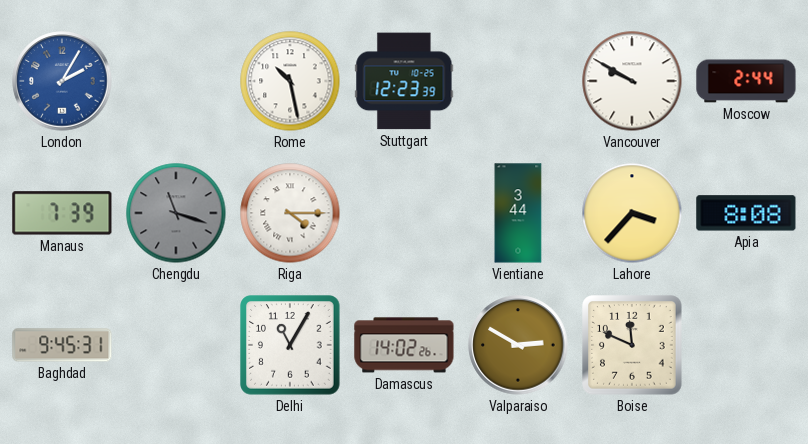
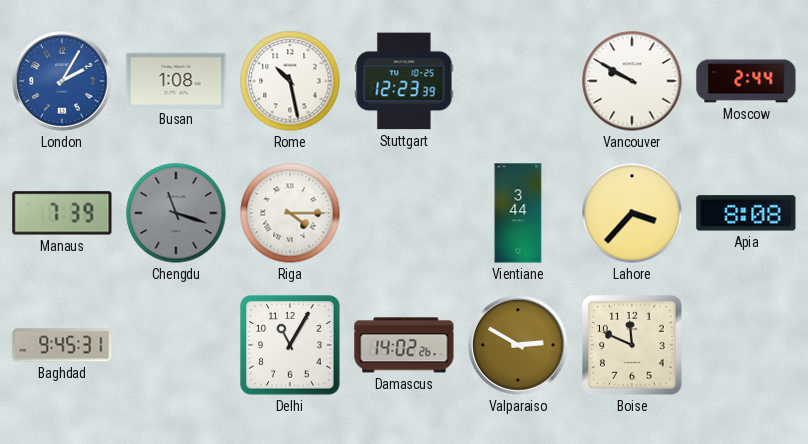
Busan: none -> 1:08 (176, 80)
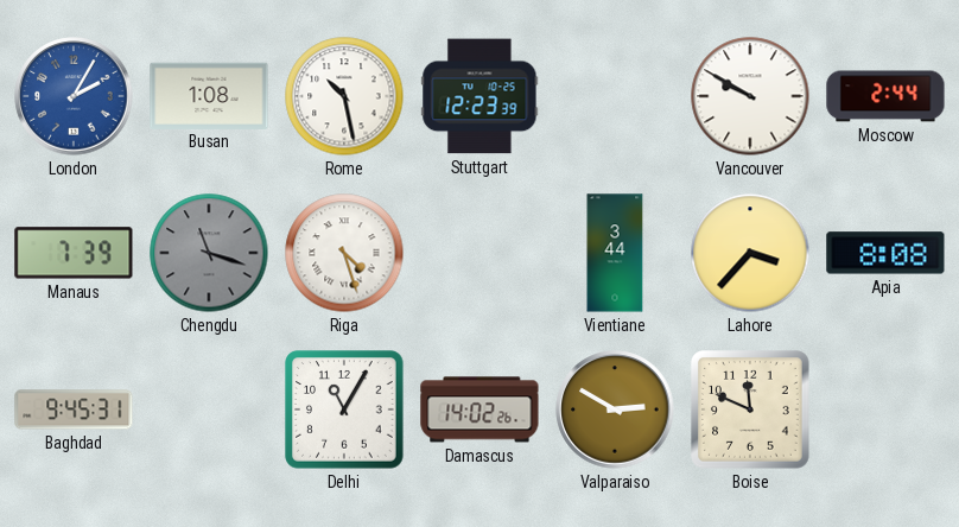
Riga: 4:15 -> 4:27 (344, 253)
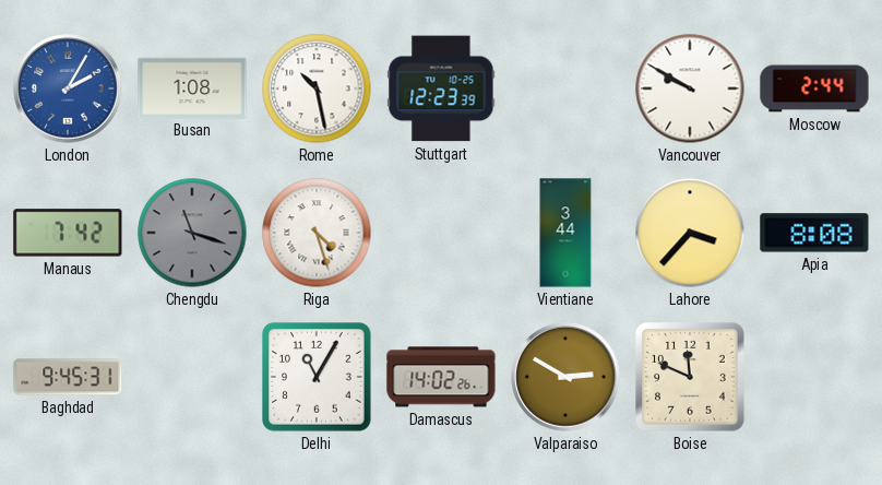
Manaus: 7:39 -> 7:42 (68, 233)
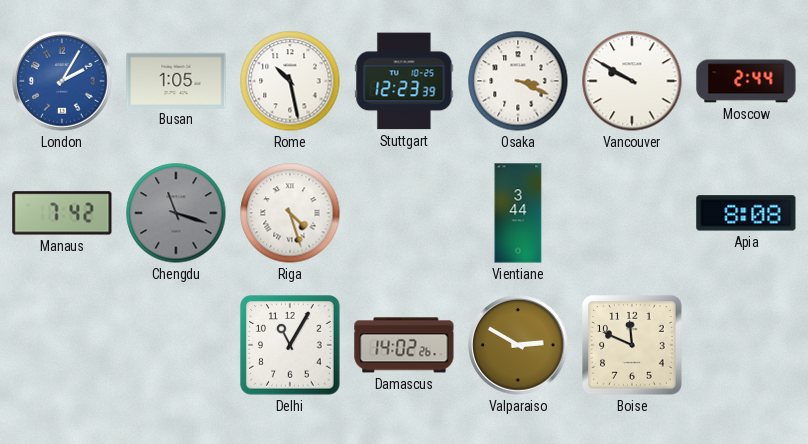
Busan: 1:08 -> 1:05 (176, 80)
Osaka: none -> 3:19 (518, 81)
Lahore: 3:37 -> none (690, 233)
Baghdad: 9:45 -> none (68, 377)
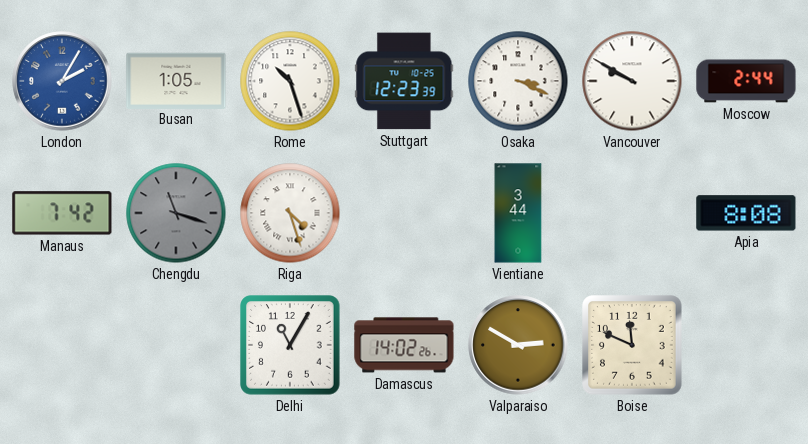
Rome: 10:28 -> 10:27 (290, 81)
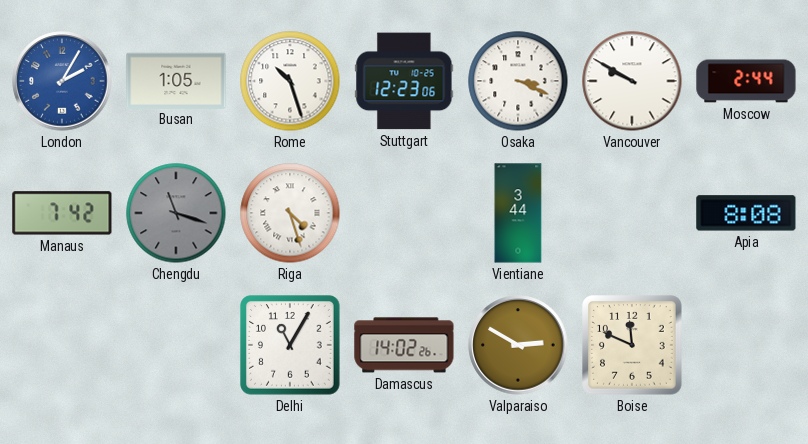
Stuttgart: 12:23:39 -> 12:23:06 (404, 81)
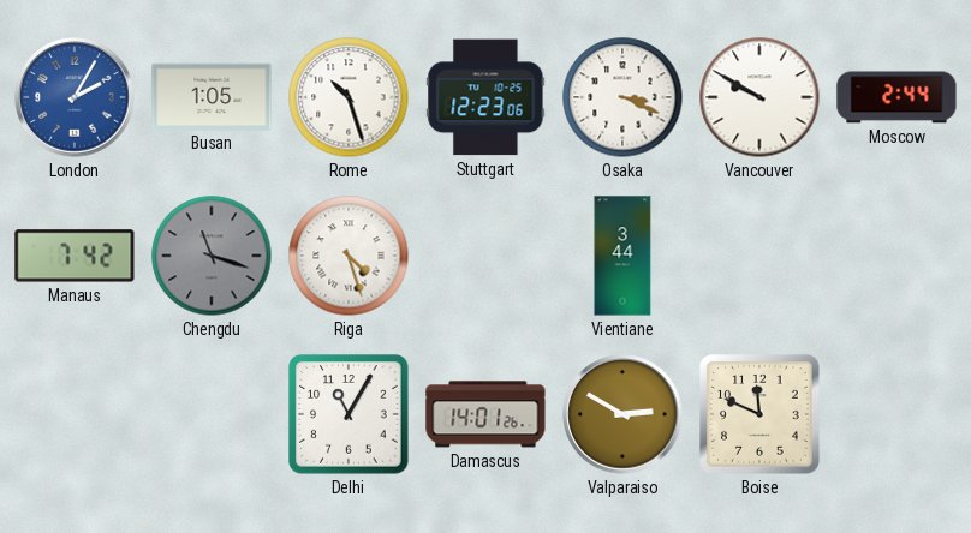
Apia: 8:08 -> none (746, 213)
Damascus: 14:02 -> 14:01 (485, 414)
